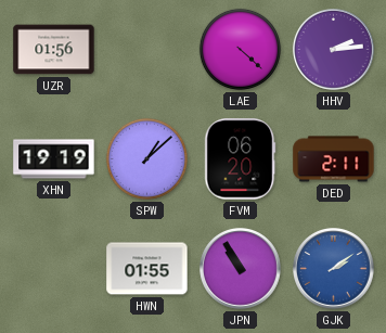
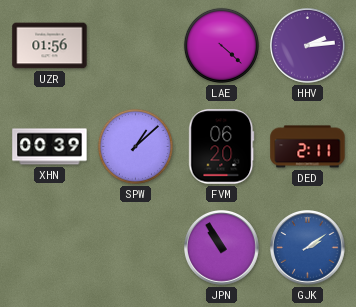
XHN: 19:19 -> 00:39 (50, 147)
HWN: 01:55 -> none (147, 269)
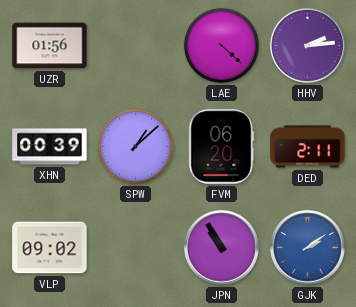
VLP: none -> 09:02 (50, 248)
